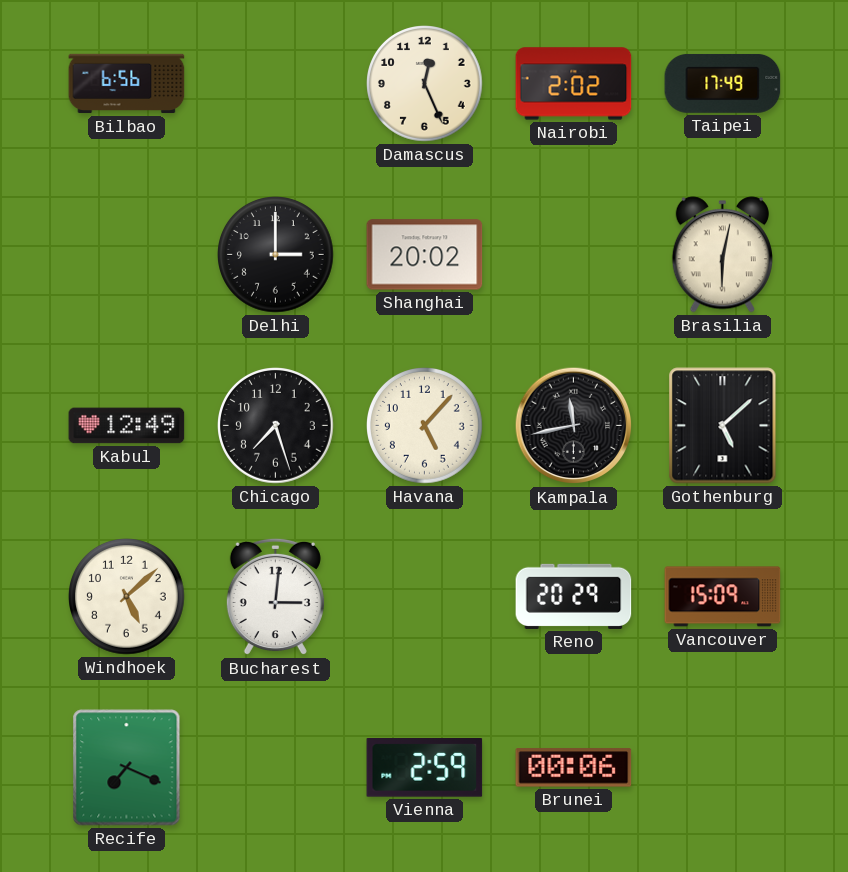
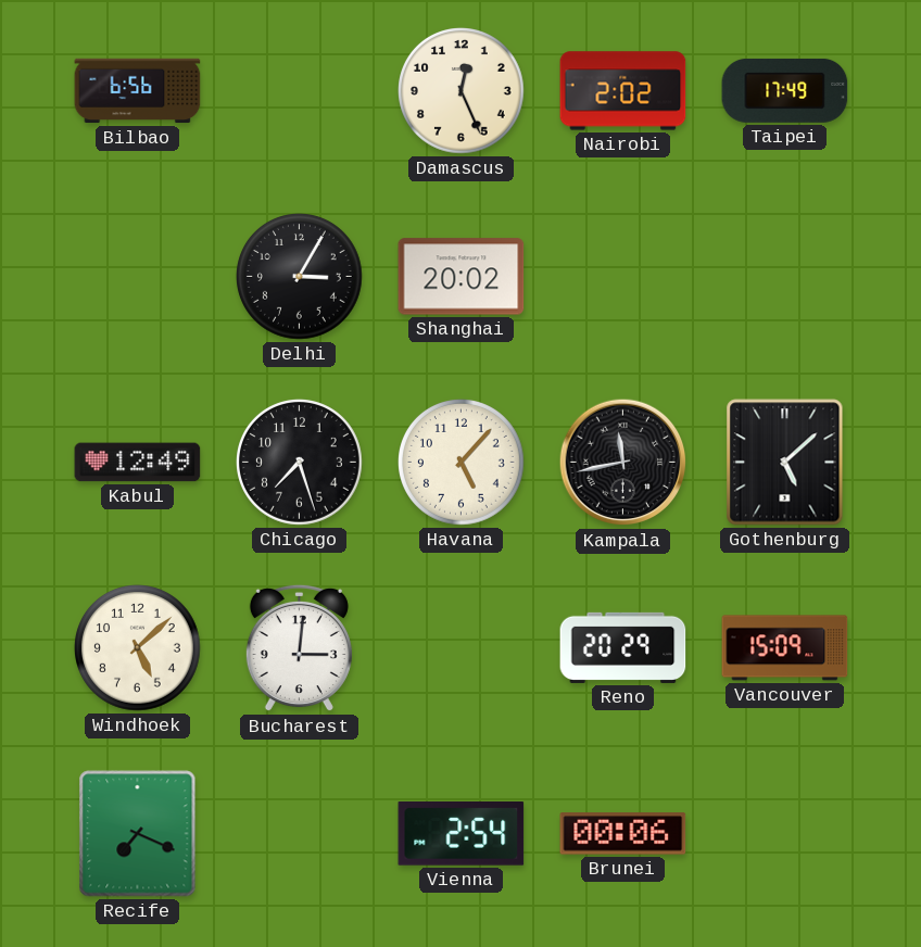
Delhi: 3:00 -> 3:05 (300, 277)
Brasilia: 6:02 -> none (722, 255)
Vienna: 2:59 -> 2:54 (462, 834)
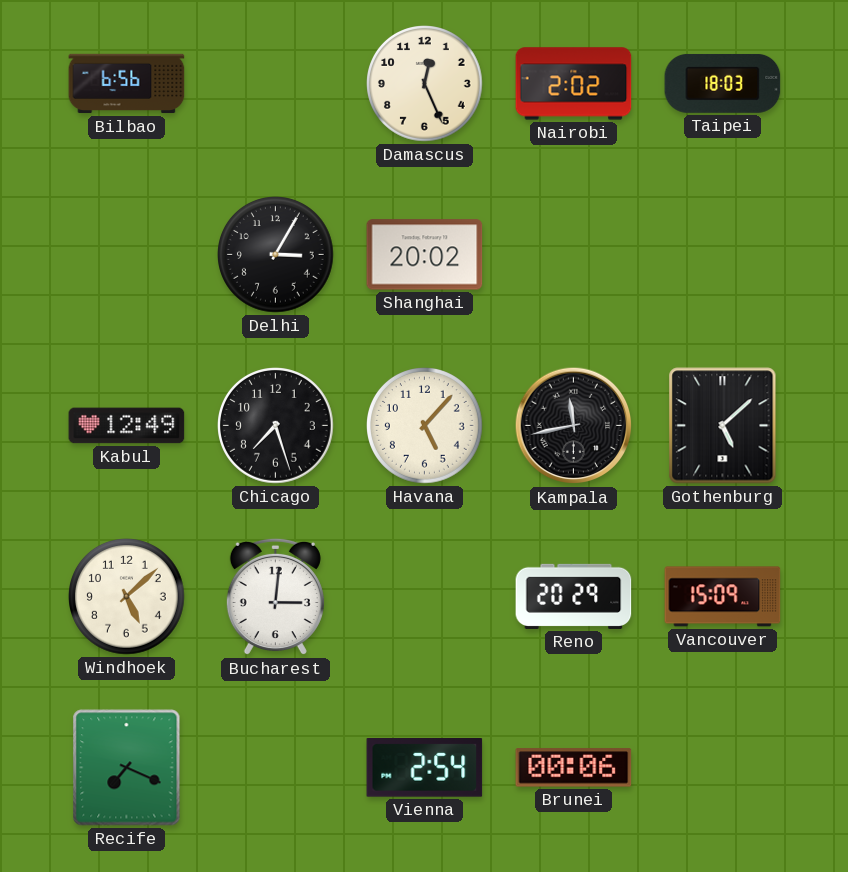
Taipei: 17:49 -> 18:03 (723, 83)
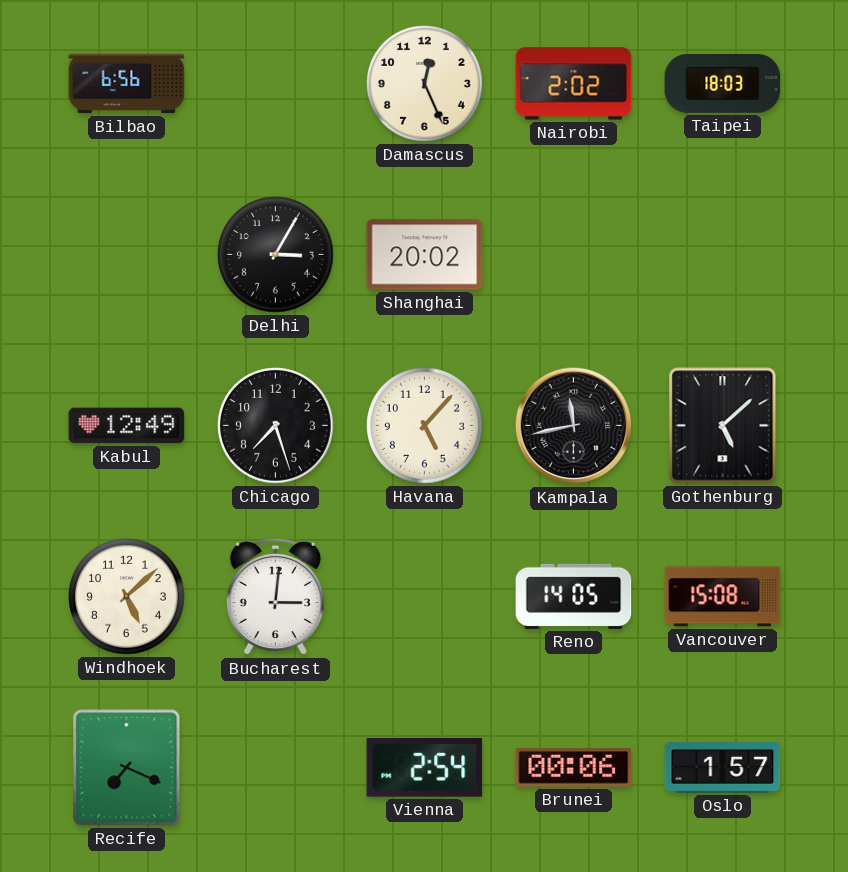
Reno: 20:29 -> 14:05 (574, 596)
Vancouver: 15:09 -> 15:08 (723, 597)
Oslo: none -> 1:57 (723, 768)
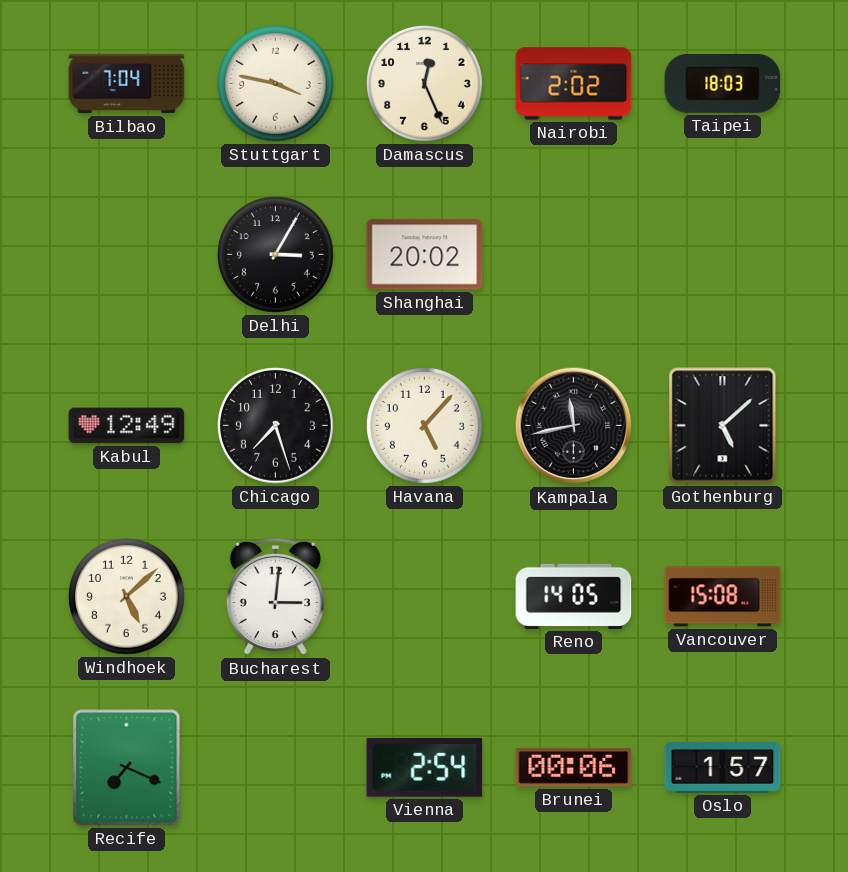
Bilbao: 6:56 -> 7:04 (127, 84)
Stuttgart: none -> 3:47 (276, 84)
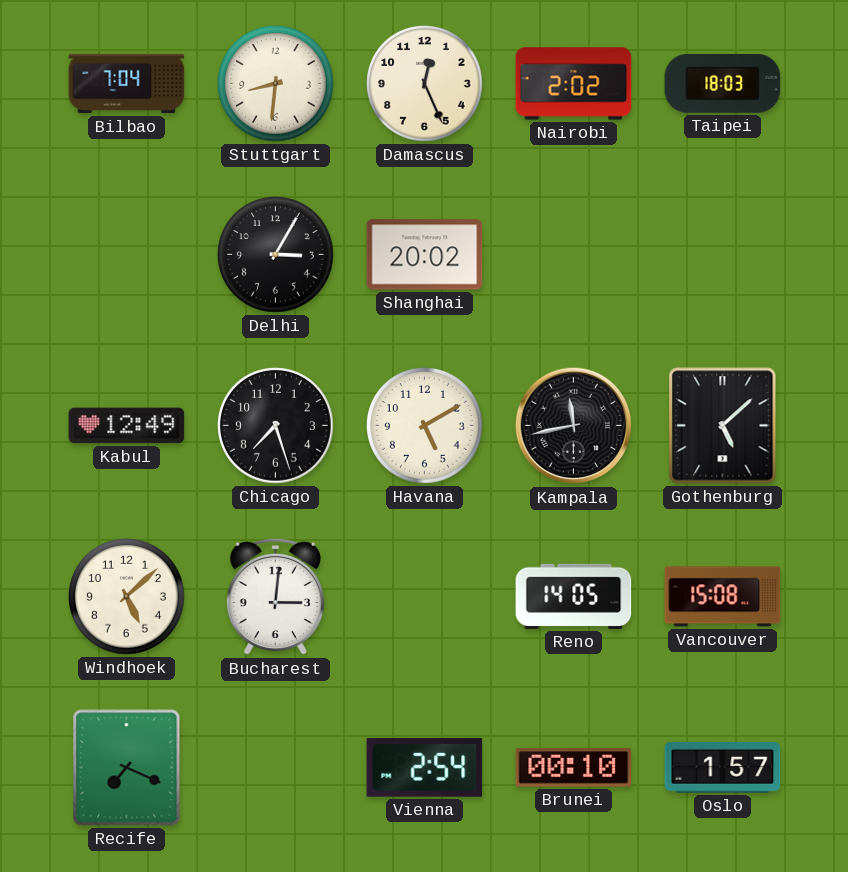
Stuttgart: 3:47 -> 8:31 (276, 84)
Havana: 5:07 -> 5:10 (425, 426)
Brunei: 00:06 -> 00:10 (574, 768)
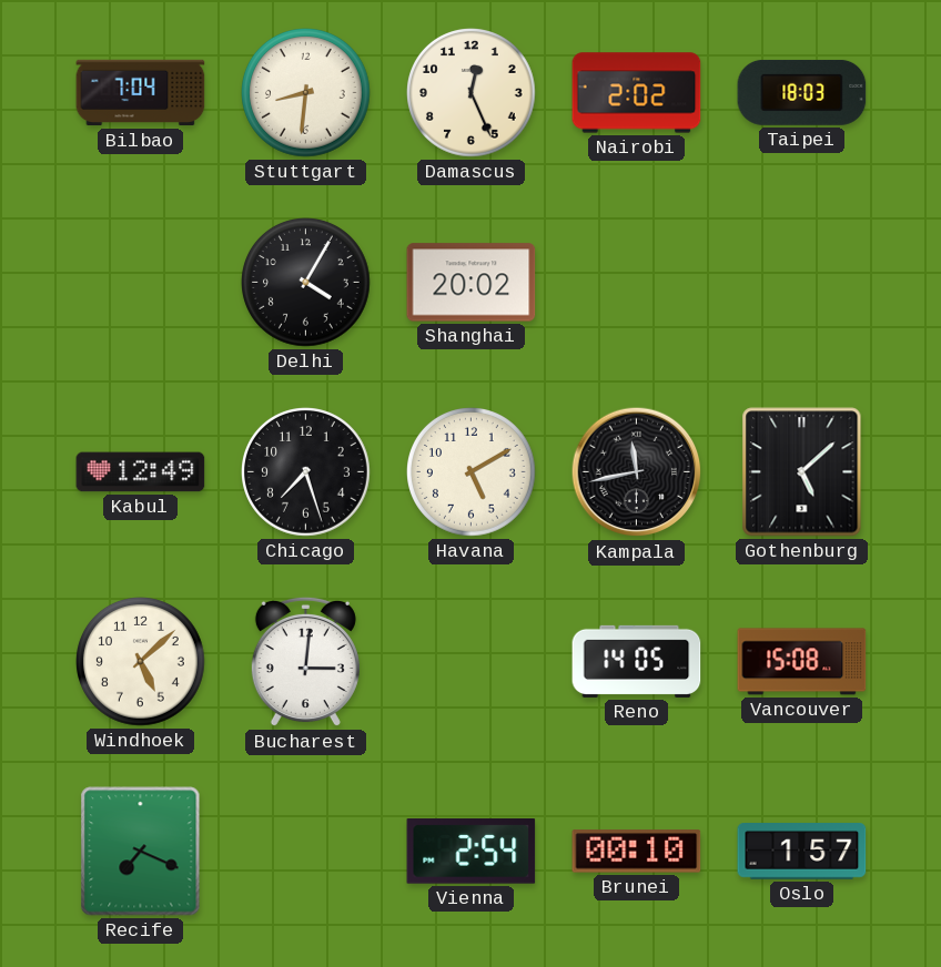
Delhi: 3:05 -> 4:05 (306, 283)
